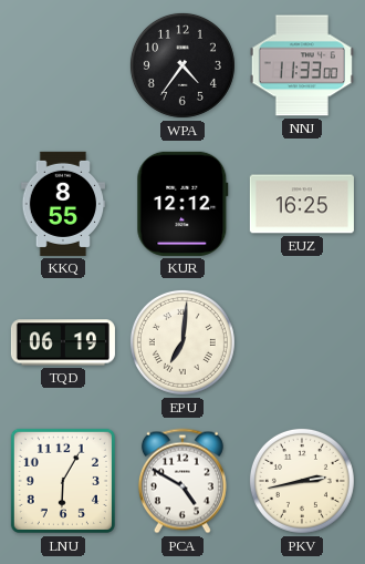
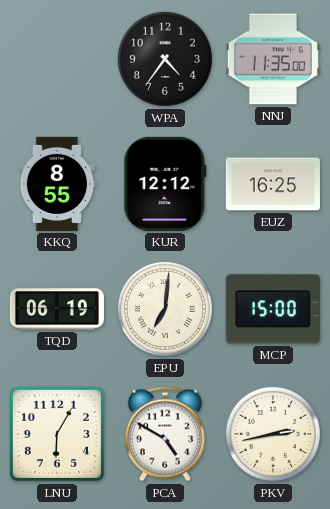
NNJ: 11:33 -> 11:35 (273, 59)
MCP: none -> 15:00 (273, 309)
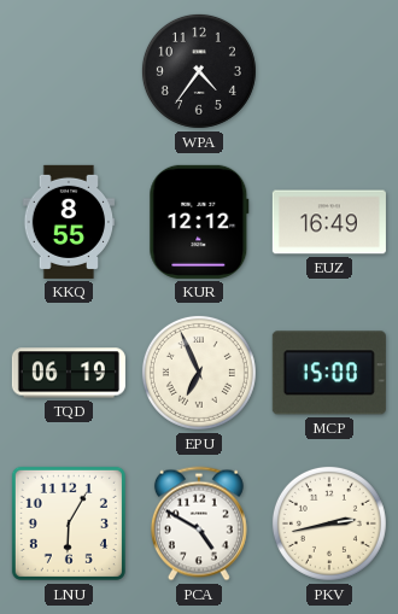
NNJ: 11:35 -> none (273, 59)
EUZ: 16:25 -> 16:49 (329, 222)
EPU: 7:01 -> 6:56 (199, 373)
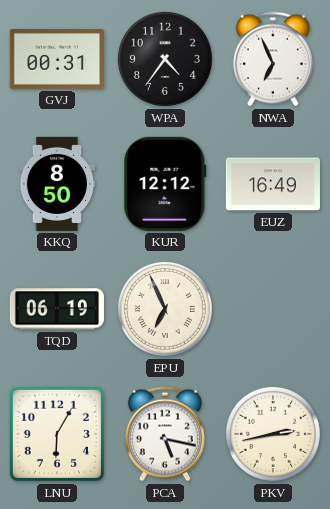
GVJ: none -> 00:31 (57, 60)
NWA: none -> 6:56 (273, 59)
KKQ: 8:55 -> 8:50 (57, 184)
MCP: 15:00 -> none (329, 373)
PCA: 4:50 -> 5:17 (165, 434)
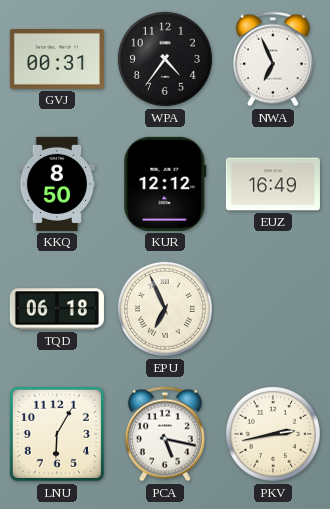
TQD: 06:19 -> 06:18 (57, 309)
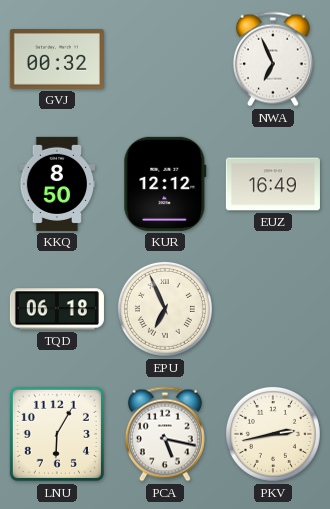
GVJ: 00:31 -> 00:32 (57, 60)
WPA: 4:36 -> none (165, 59)
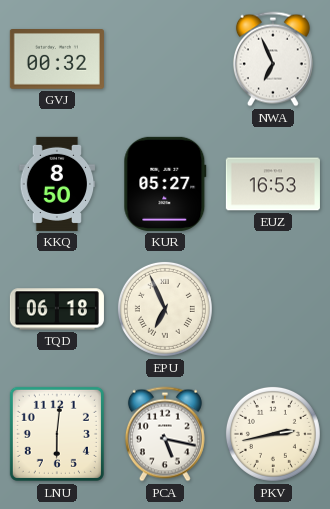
KUR: 12:12 -> 05:27 (165, 184)
EUZ: 16:49 -> 16:53 (273, 184)
LNU: 6:05 -> 6:01 (57, 434)
